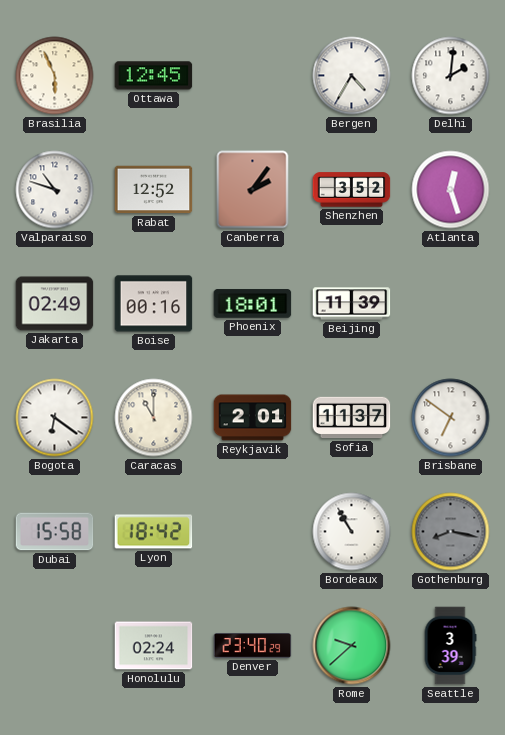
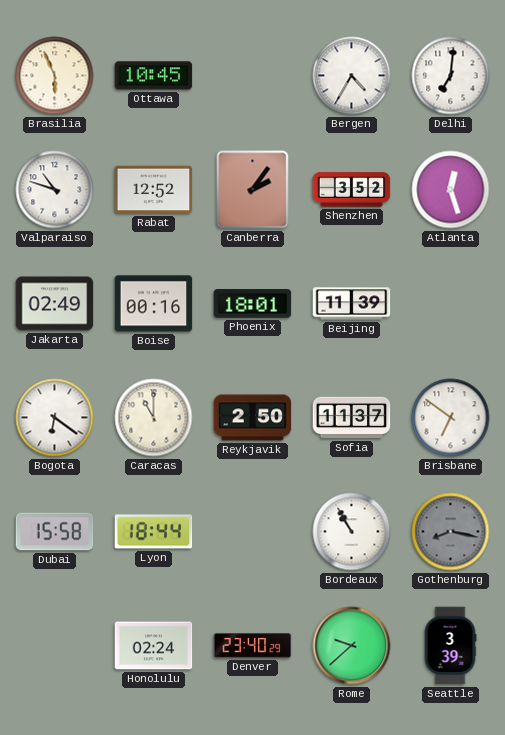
Ottawa: 12:45 -> 10:45 (154, 76)
Delhi: 2:01 -> 7:01 (451, 76)
Reykjavik: 2:01 -> 2:50 (253, 418)
Lyon: 18:42 -> 18:44 (154, 532)
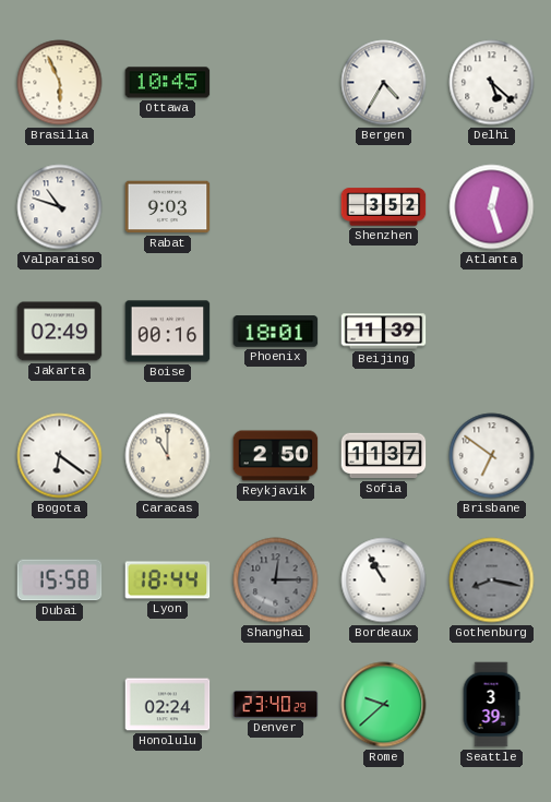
Delhi: 7:01 -> 5:22 (492, 83)
Rabat: 12:52 -> 9:03 (168, 207)
Canberra: 2:06 -> none (253, 190)
Shanghai: none -> 12:15 (276, 580)
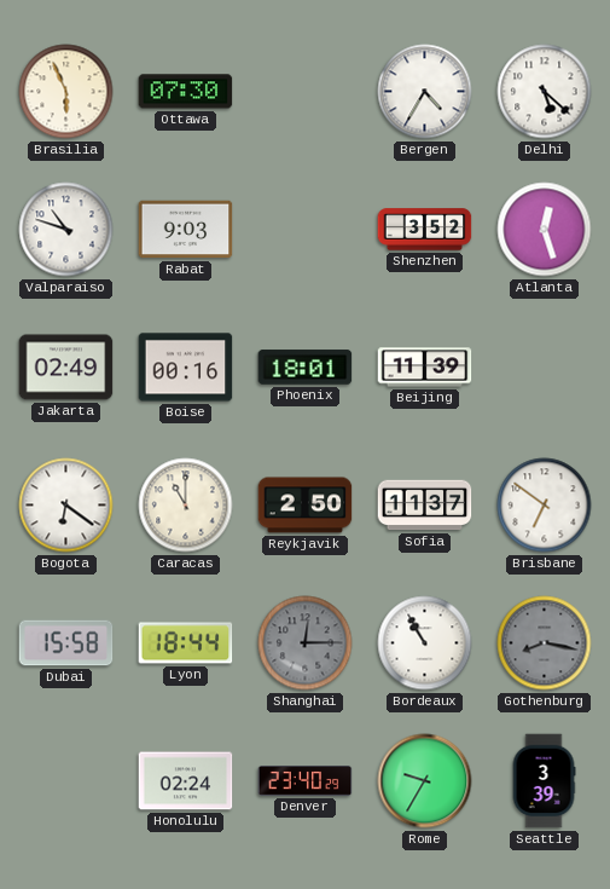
Ottawa: 10:45 -> 07:30 (186, 92)
Rome: 9:38 -> 9:35 (425, 781)
